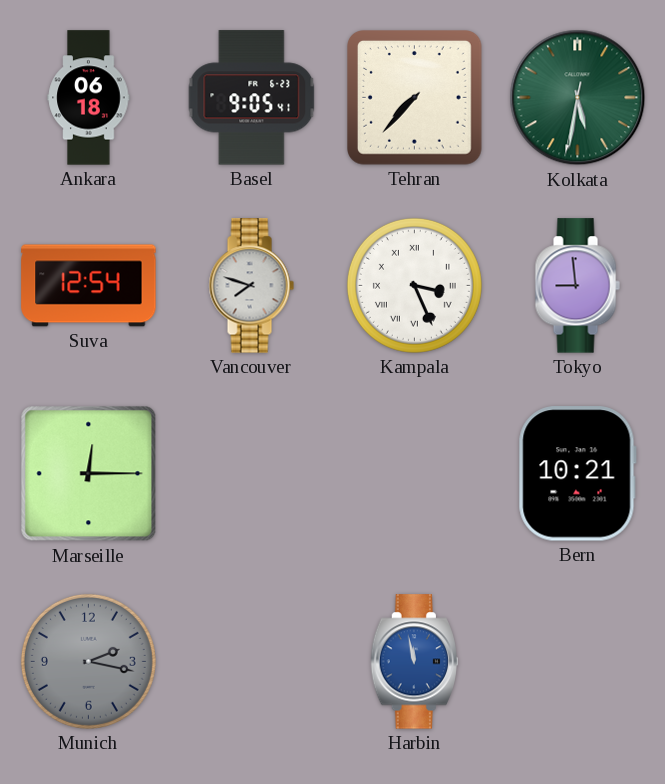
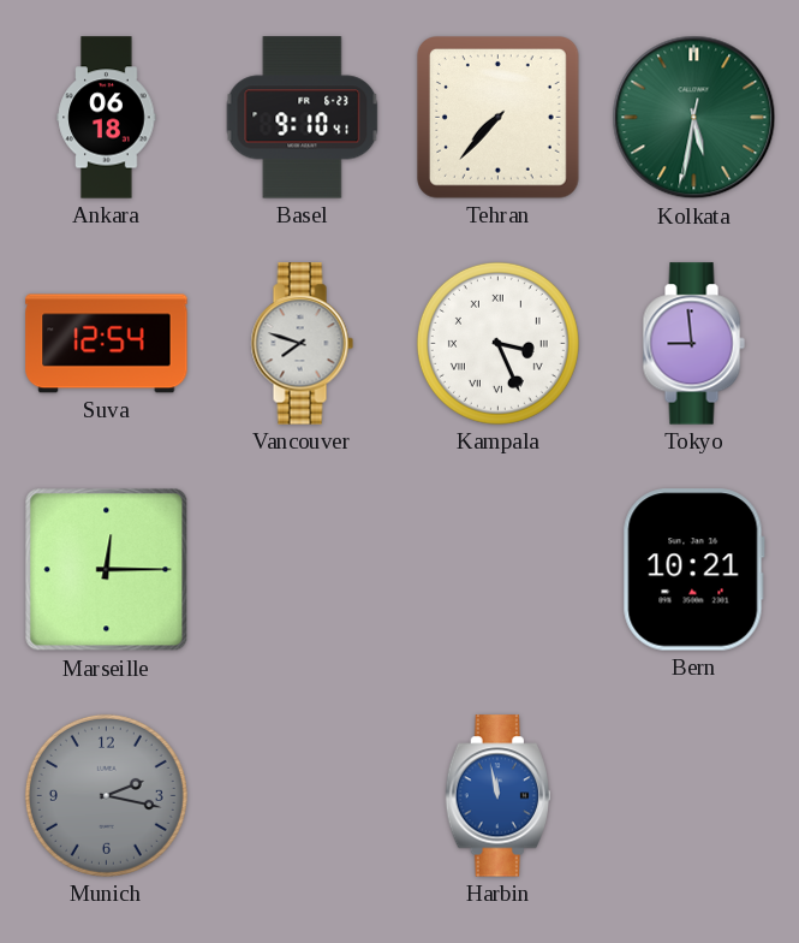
Basel: 9:05 -> 9:10 (303, 118)
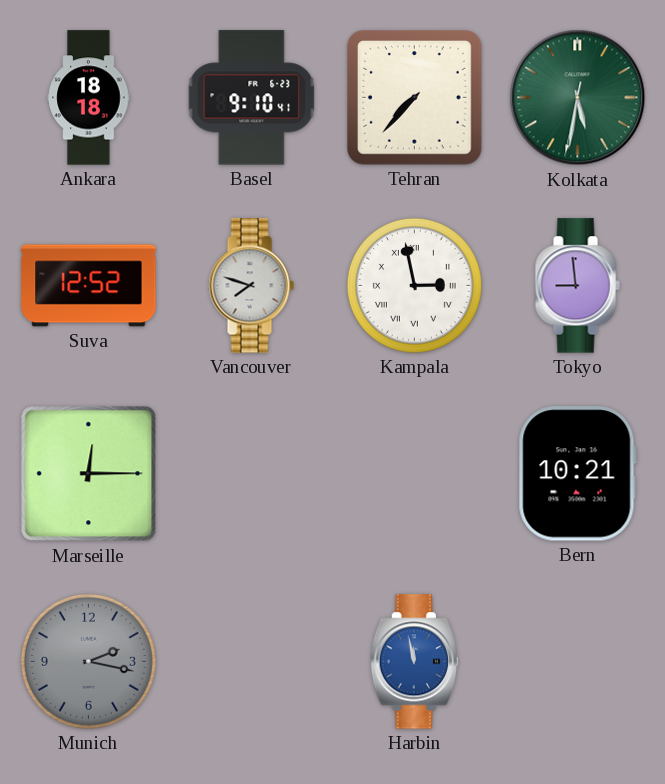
Ankara: 06:18 -> 18:18 (89, 98)
Suva: 12:54 -> 12:52 (89, 286)
Kampala: 3:26 -> 2:58 (414, 285)
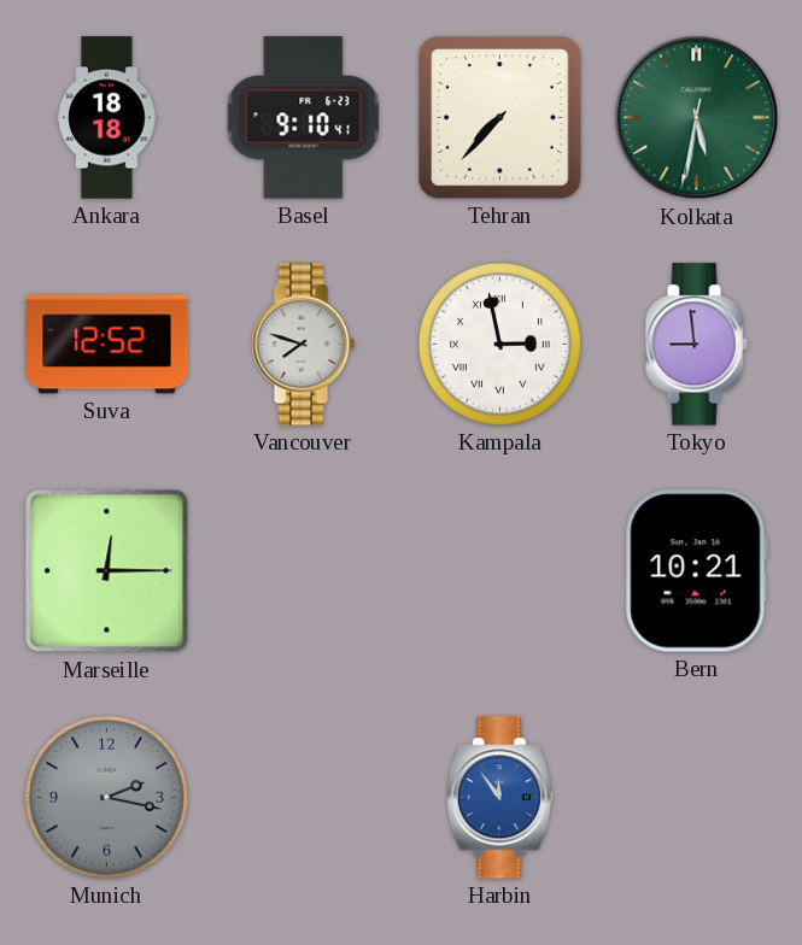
Harbin: 11:58 -> 11:54 (499, 798)
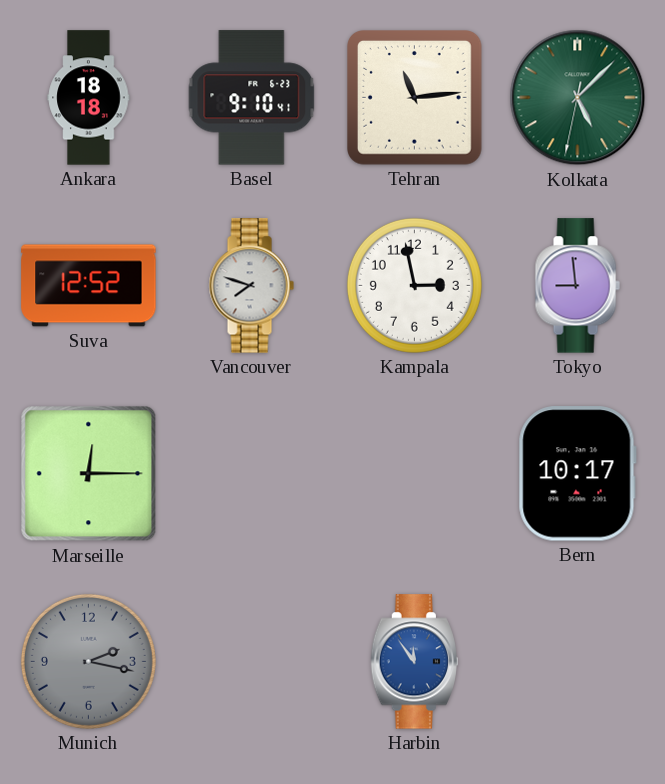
Tehran: 7:37 -> 11:14 (415, 98)
Kolkata: 5:31 -> 5:07 (578, 98)
Kampala numerals: Roman -> Arabic (414, 285)
Bern: 10:21 -> 10:17 (577, 474)
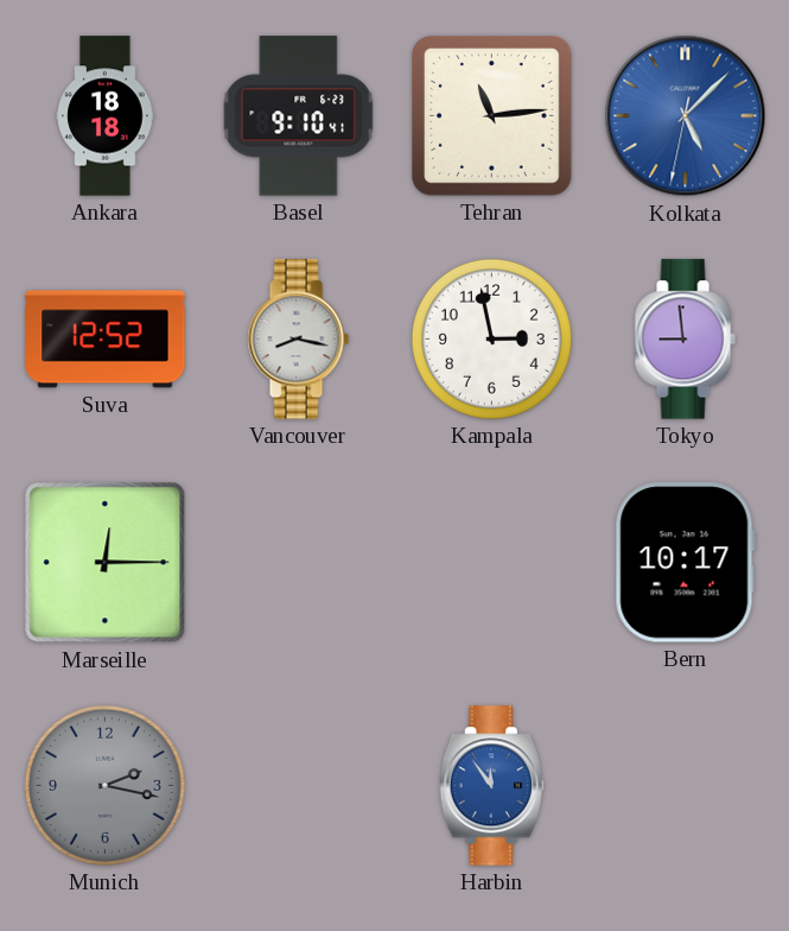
Kolkata dial: green -> blue (686, 116)
Vancouver: 7:48 -> 8:17 (298, 340)
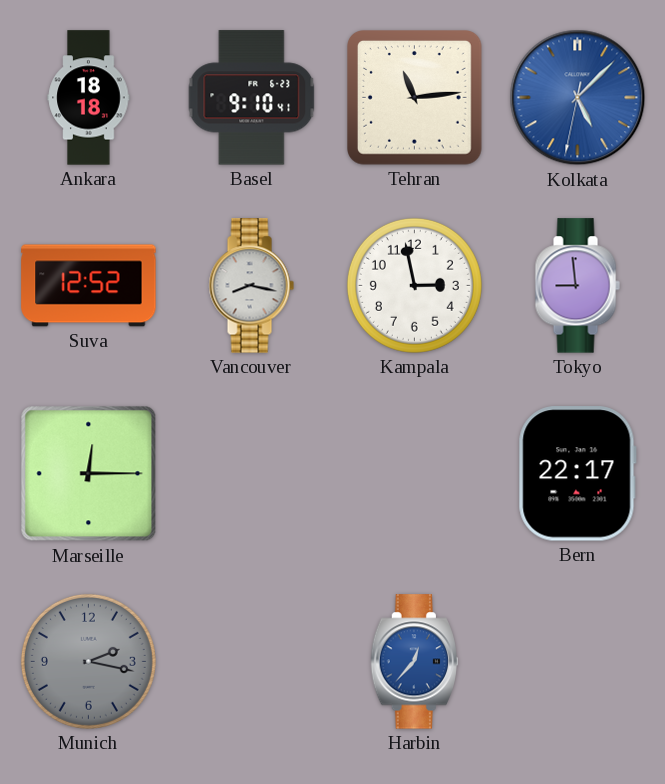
Bern: 10:17 -> 22:17 (577, 474)
Harbin: 11:54 -> 12:37 (414, 662)
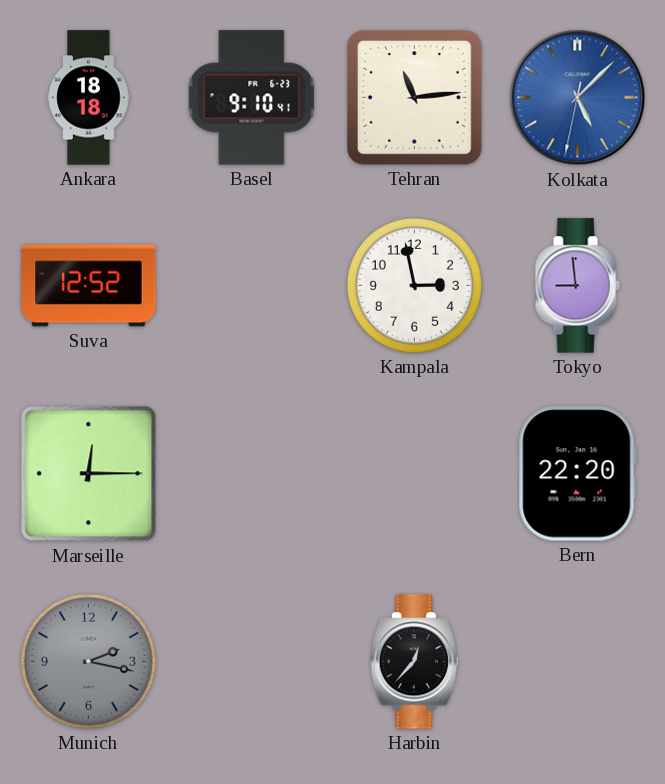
Vancouver: 8:17 -> none (251, 286)
Bern: 22:17 -> 22:20 (577, 474)
Harbin dial: blue -> black (414, 662)
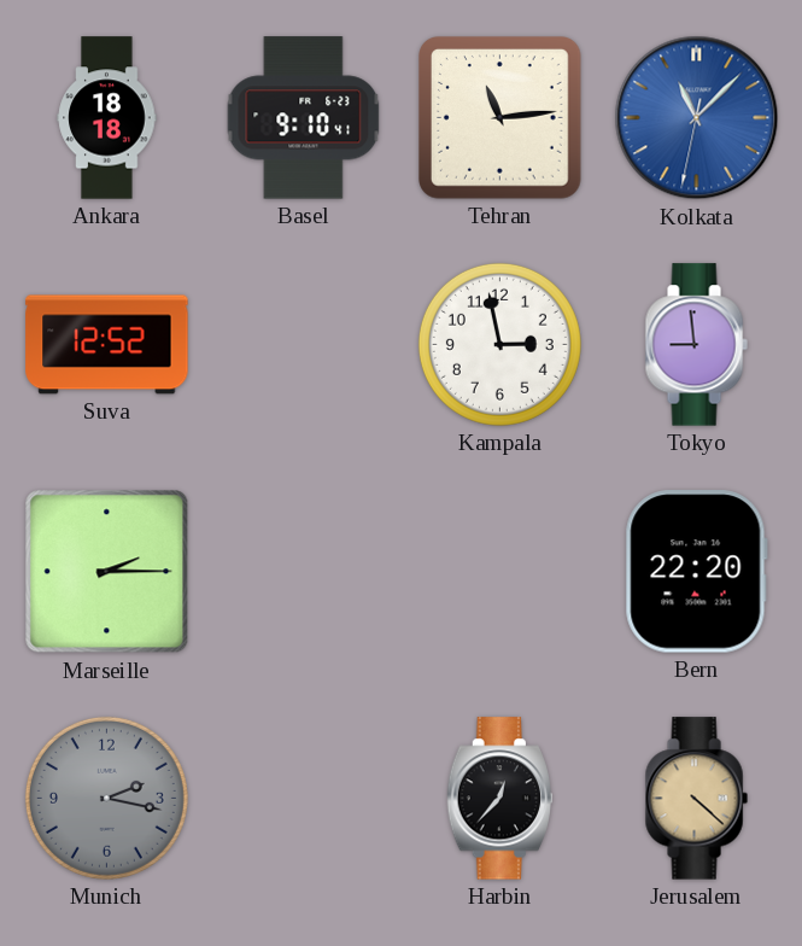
Kolkata: 5:07 -> 11:07 (697, 118)
Marseille: 12:15 -> 2:15 (107, 572)
Jerusalem: none -> 4:22 (696, 799)
